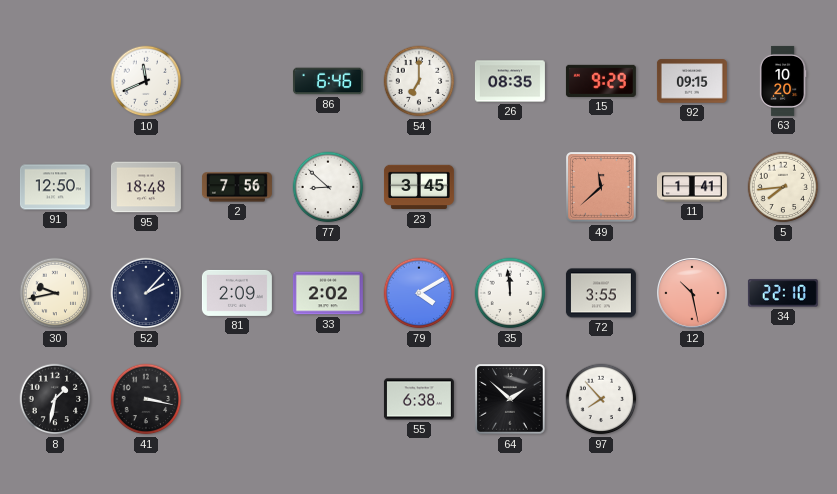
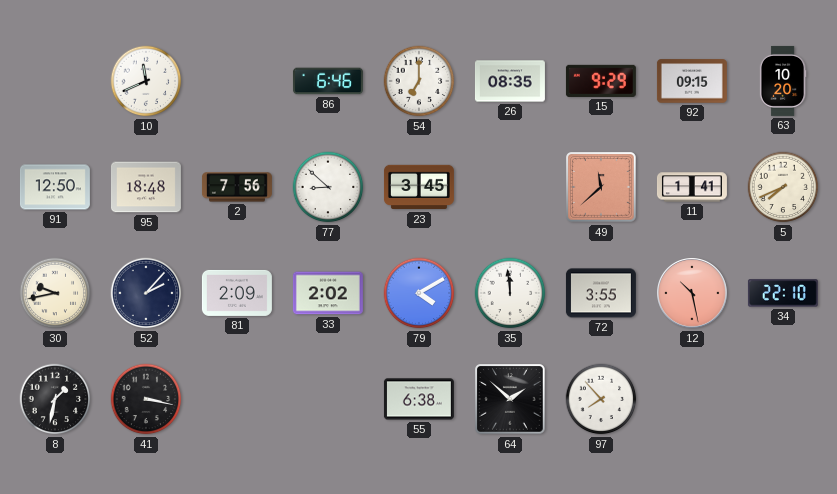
5: 7:44 -> 7:41 (783, 187)
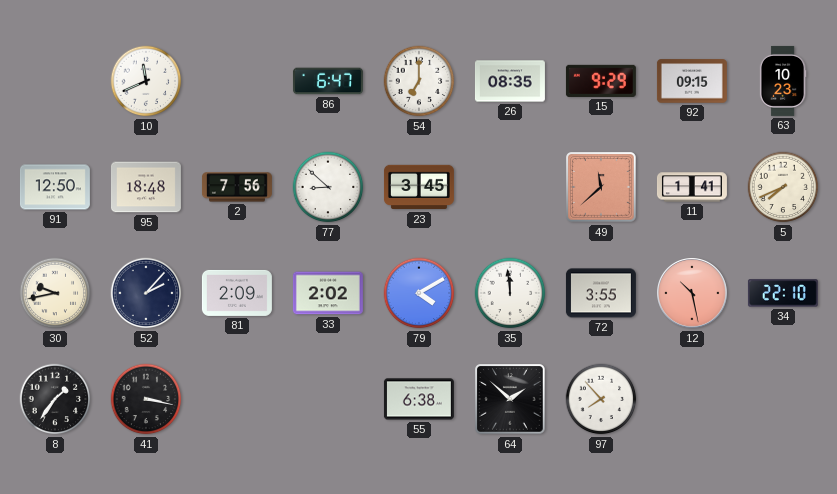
86: 6:46 -> 6:47 (328, 81)
63: 10:20 -> 10:23 (783, 81)
8: 1:32 -> 1:36 (55, 399)
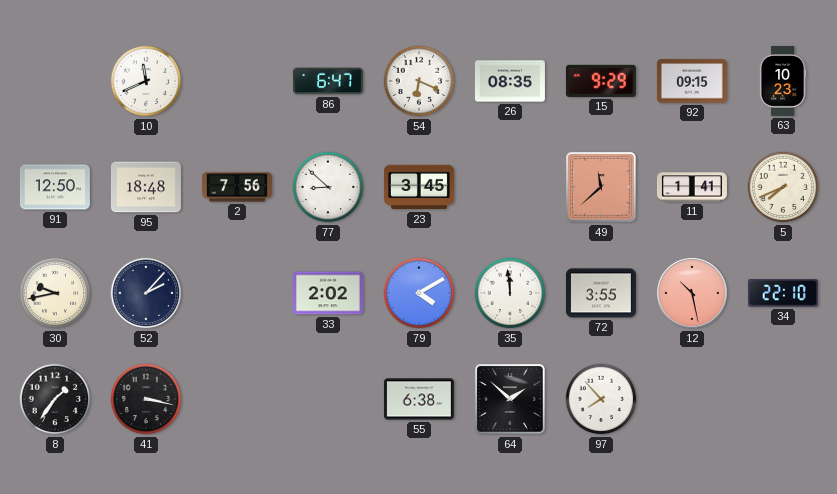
54: 7:00 -> 6:19 (419, 81)
81: 2:09 -> none (237, 293)
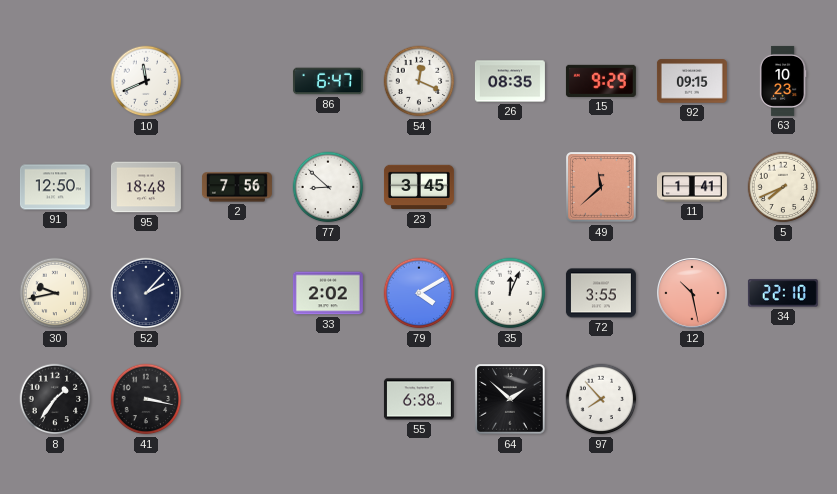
54: 6:19 -> 12:19 (419, 81)
35: 11:59 -> 12:04 (510, 293)
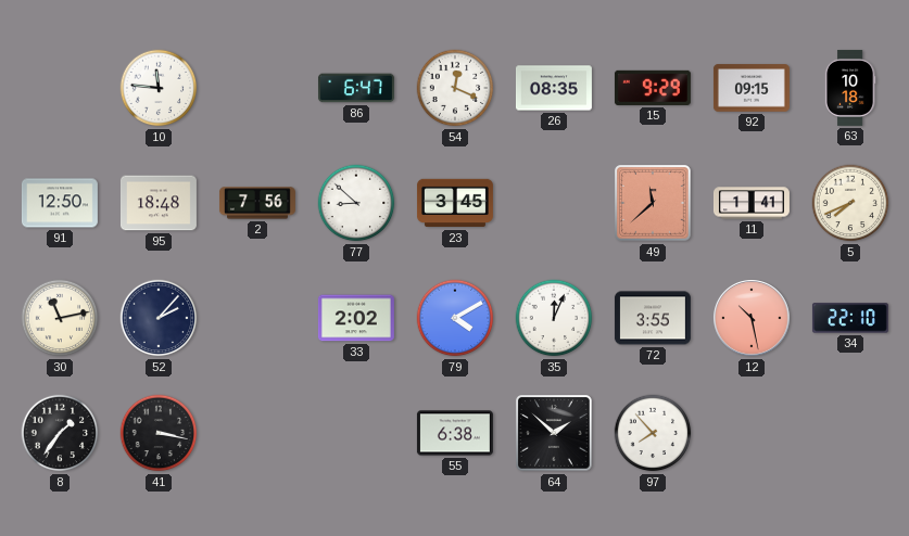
10: 11:41 -> 11:46 (159, 88)
63: 10:23 -> 10:18 (850, 88)
30: 9:43 -> 11:13 (60, 318)
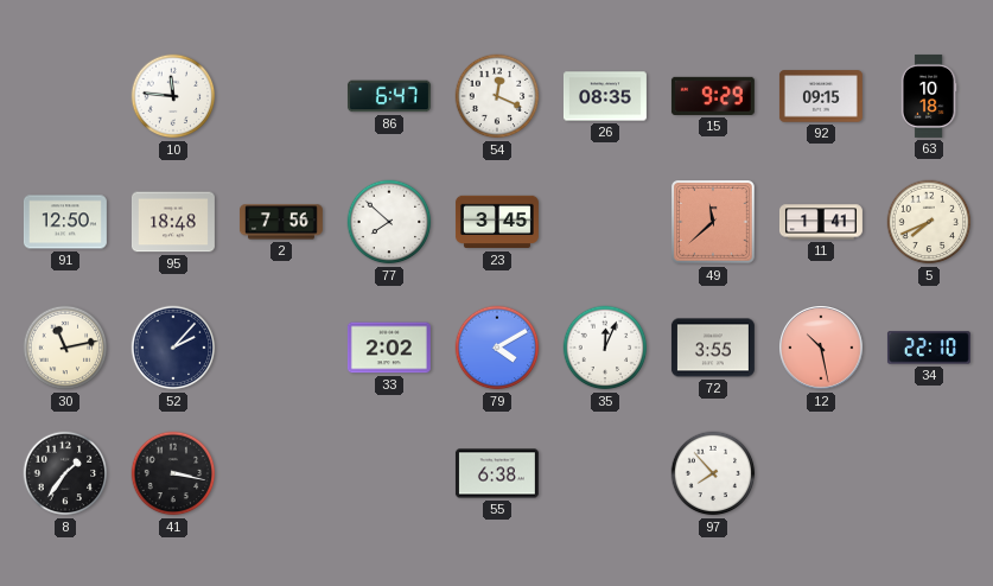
77: 8:52 -> 7:52 (389, 222)
64: 1:52 -> none (555, 434)
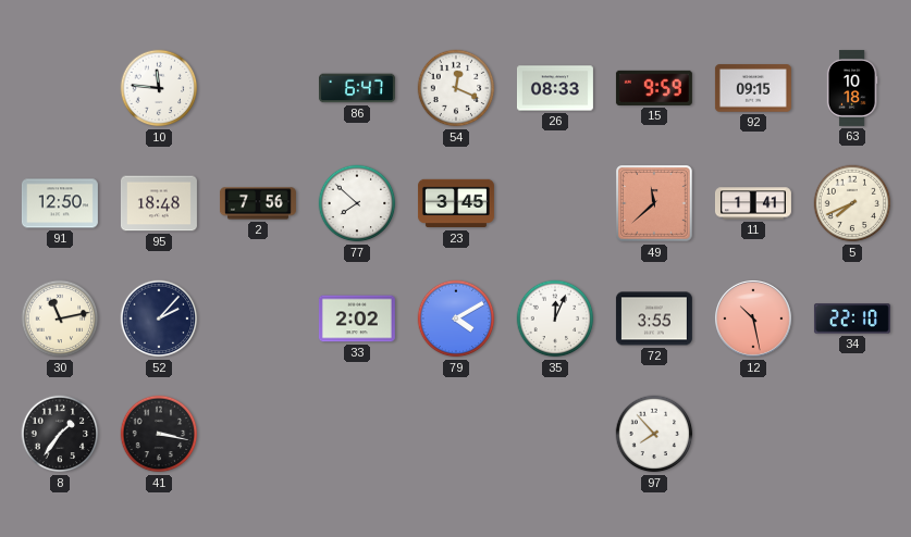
26: 08:35 -> 08:33 (555, 88)
15: 9:29 -> 9:59 (654, 88)
55: 6:38 -> none (497, 473)
